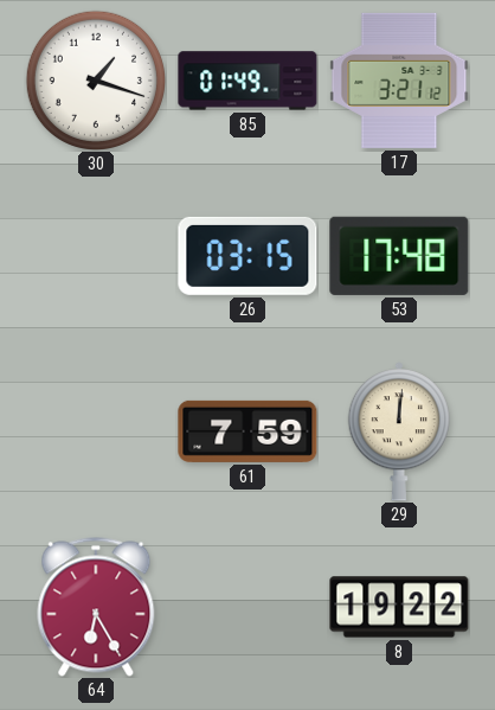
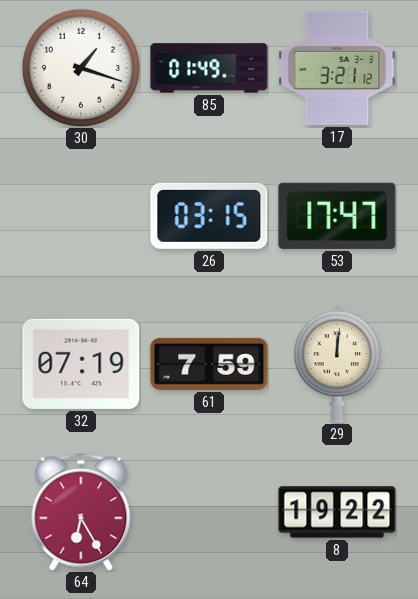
53: 17:48 -> 17:47 (337, 216)
32: none -> 07:19 (81, 364)
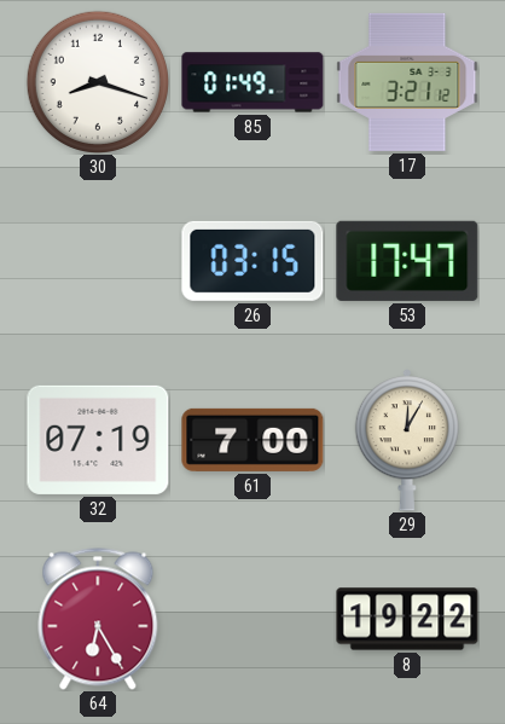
30: 1:18 -> 8:18 (97, 81)
61: 7:59 -> 7:00 (252, 440)
29: 12:01 -> 12:05 (407, 441)
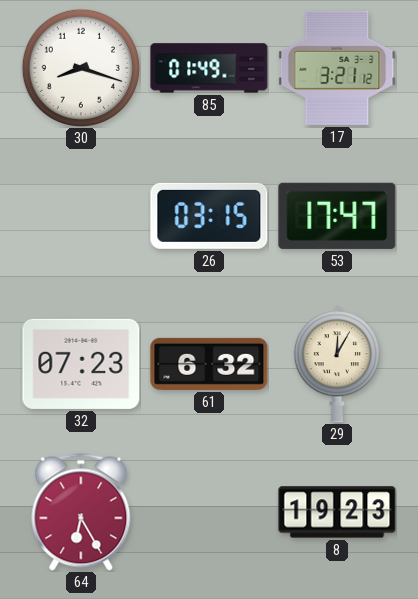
32: 07:19 -> 07:23 (81, 364)
61: 7:00 -> 6:32 (209, 364)
8: 19:22 -> 19:23 (337, 512)
